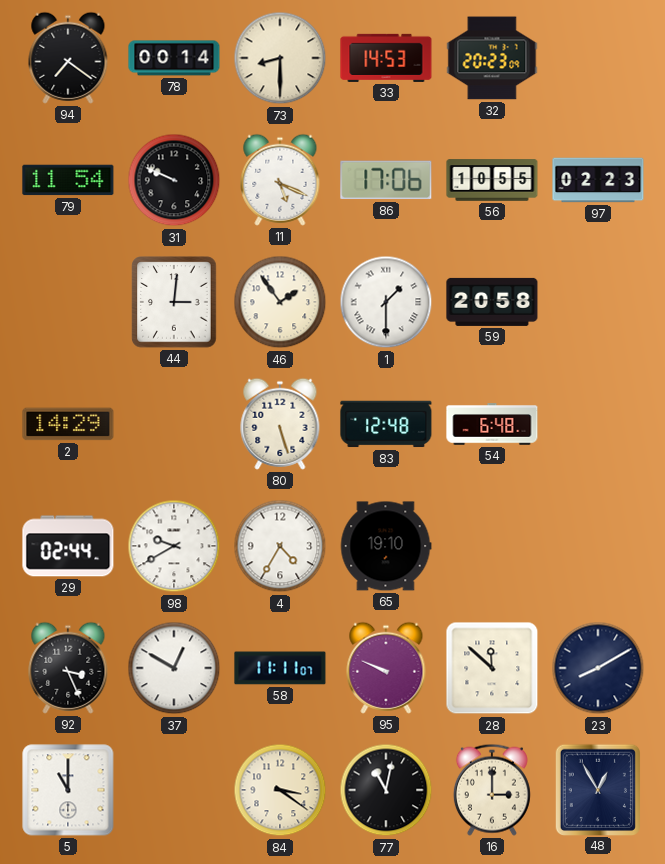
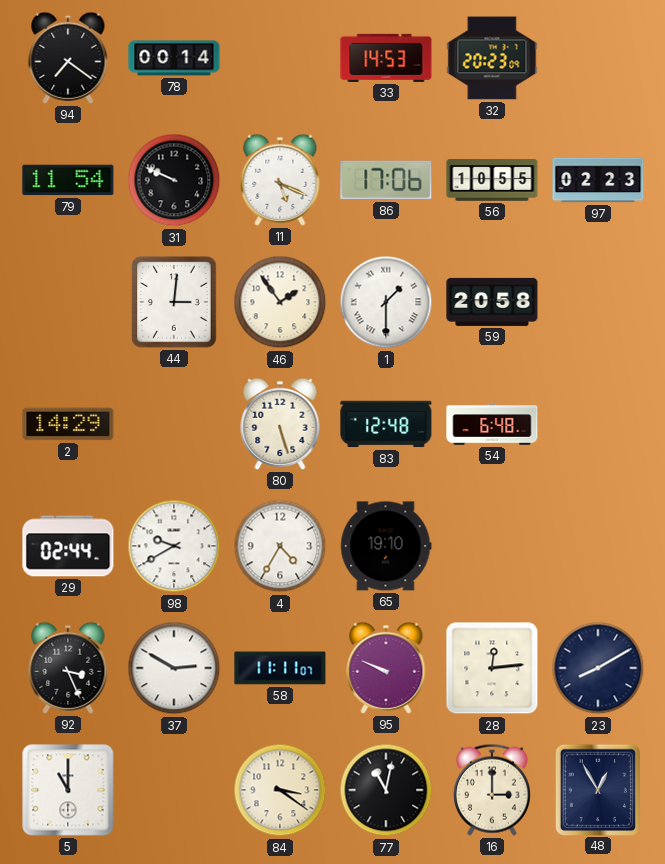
73: 8:30 -> none (280, 58)
37: 12:50 -> 2:50 (174, 668)
28: 11:52 -> 12:14 (492, 668)
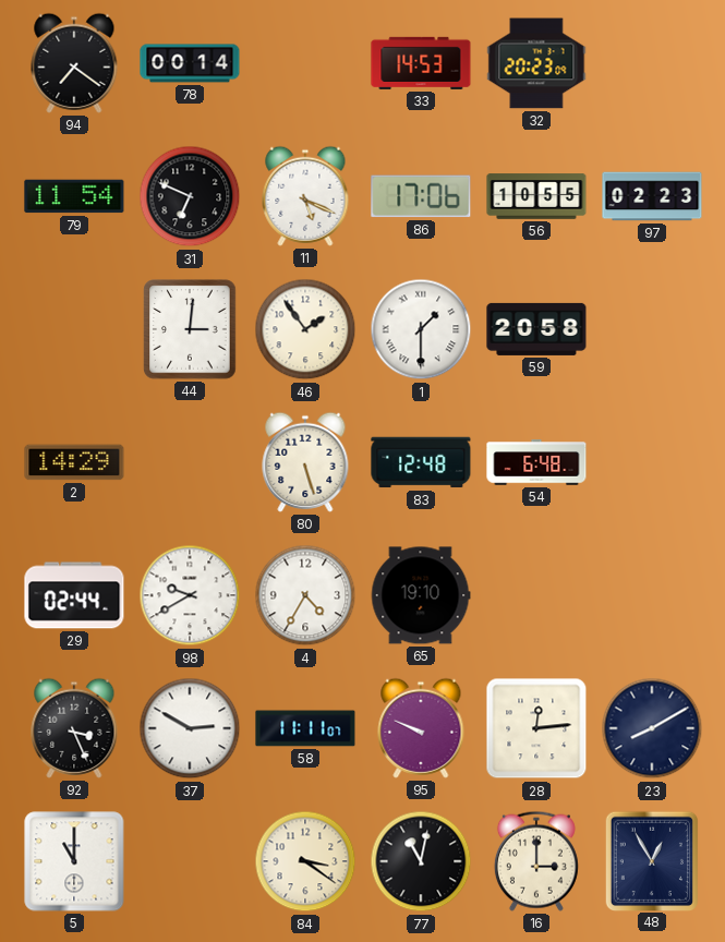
31: 9:49 -> 6:49 (190, 196)
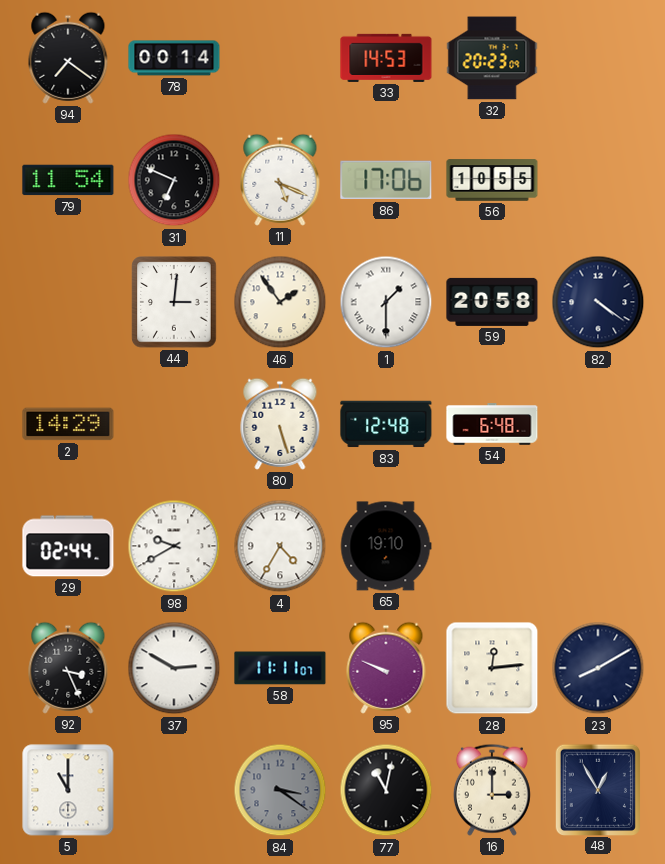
97: 02:23 -> none (652, 196)
82: none -> 4:21 (598, 302)
84 dial: cream -> grey (280, 790)
